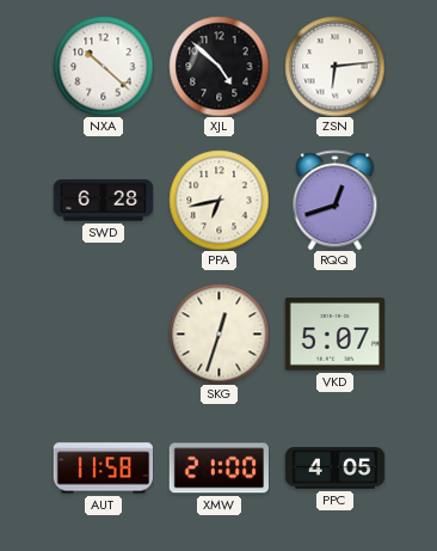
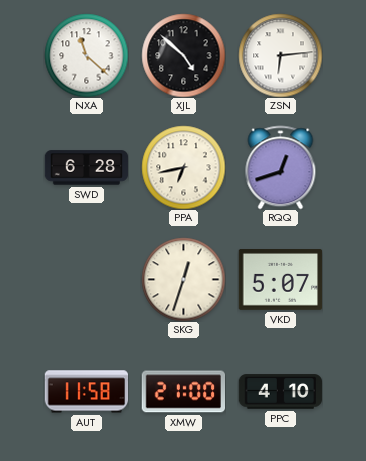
NXA: 10:22 -> 11:22 (86, 55)
PPC: 4:05 -> 4:10 (280, 392)
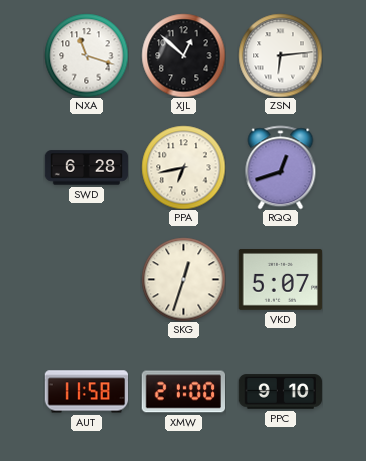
NXA: 11:22 -> 11:18 (86, 55)
XJL: 4:52 -> 12:52 (183, 55)
PPC: 4:10 -> 9:10 (280, 392)
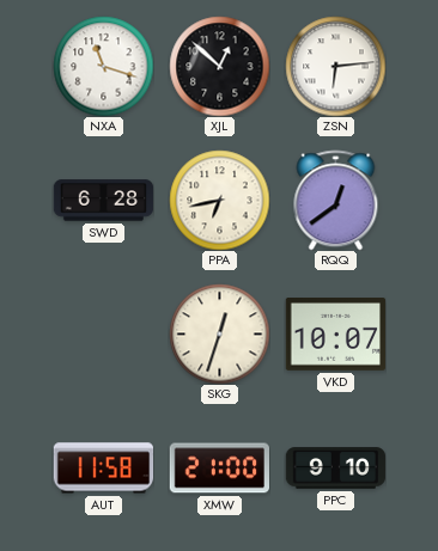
RQQ: 12:42 -> 12:39 (336, 200)
VKD: 5:07 -> 10:07 (335, 335)
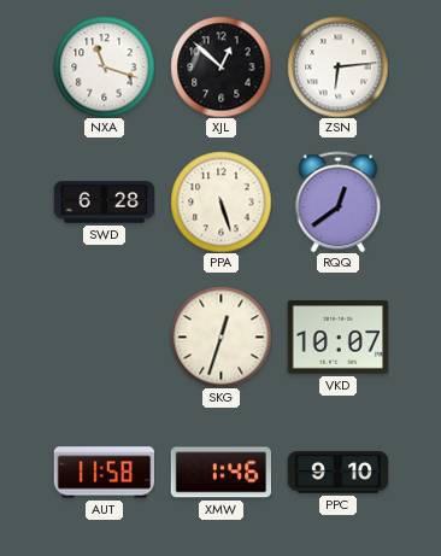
PPA: 6:43 -> 5:27 (220, 201)
XMW: 21:00 -> 1:46 (220, 473)
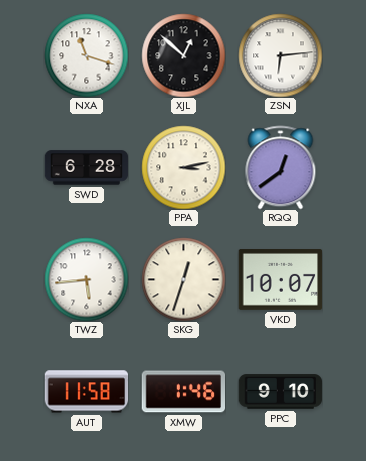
PPA: 5:27 -> 3:13 (183, 167)
TWZ: none -> 5:44 (86, 279)
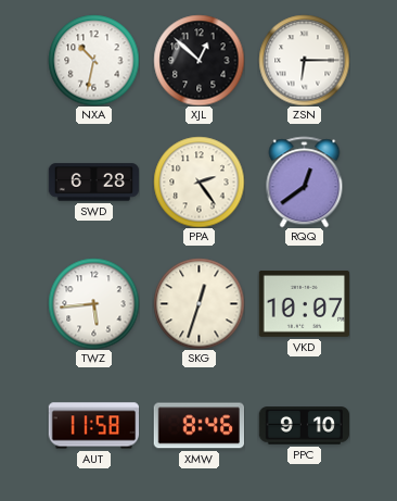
NXA: 11:18 -> 10:32 (93, 60)
ZSN: 6:14 -> 6:15 (304, 60)
PPA: 3:13 -> 2:24 (198, 181)
XMW: 1:46 -> 8:46 (198, 426)
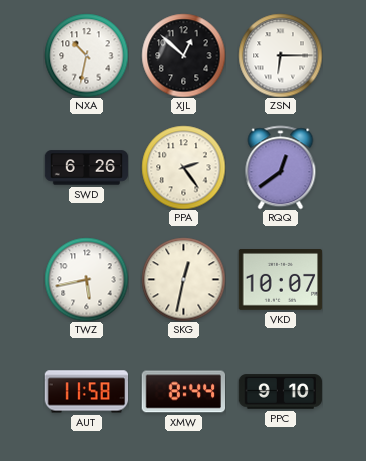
SWD: 6:28 -> 6:26 (86, 168)
TWZ: 5:44 -> 5:43 (86, 279)
SKG: 12:33 -> 12:32 (183, 279)
XMW: 8:46 -> 8:44 (183, 392)
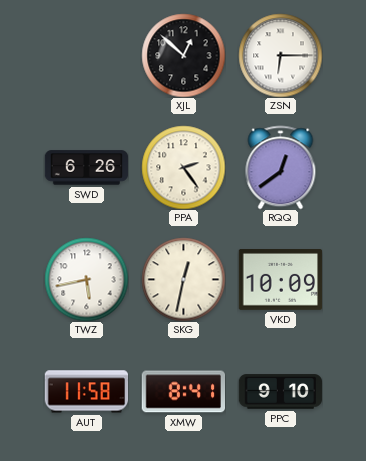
NXA: 10:32 -> none (86, 55)
VKD: 10:07 -> 10:09 (280, 280)
XMW: 8:44 -> 8:41 (183, 392)
